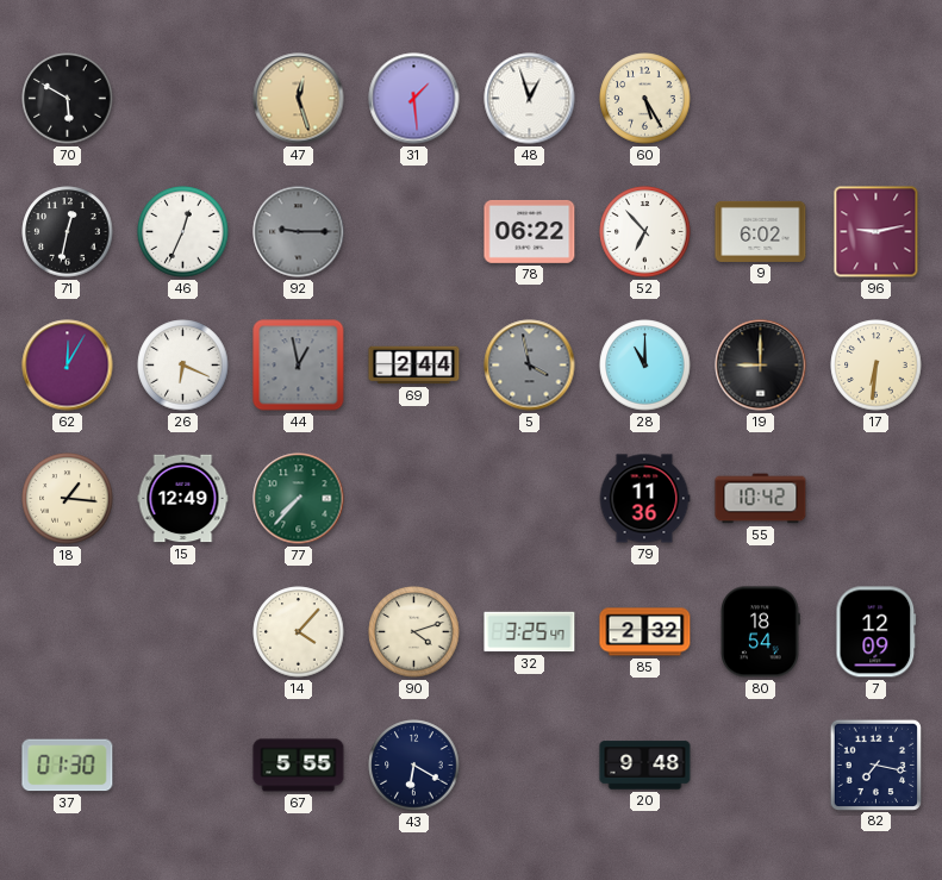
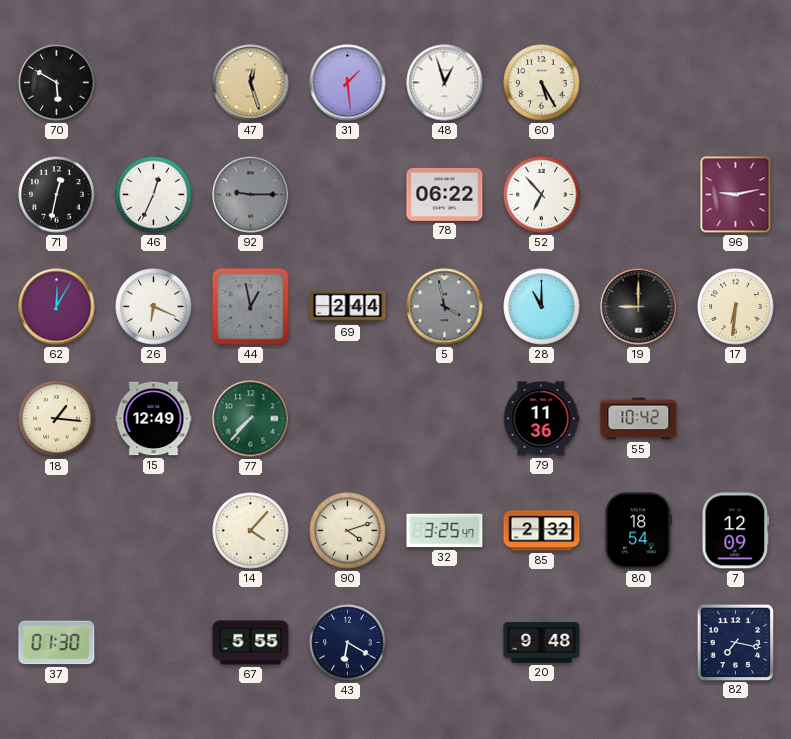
9: 6:02 -> none (761, 231)
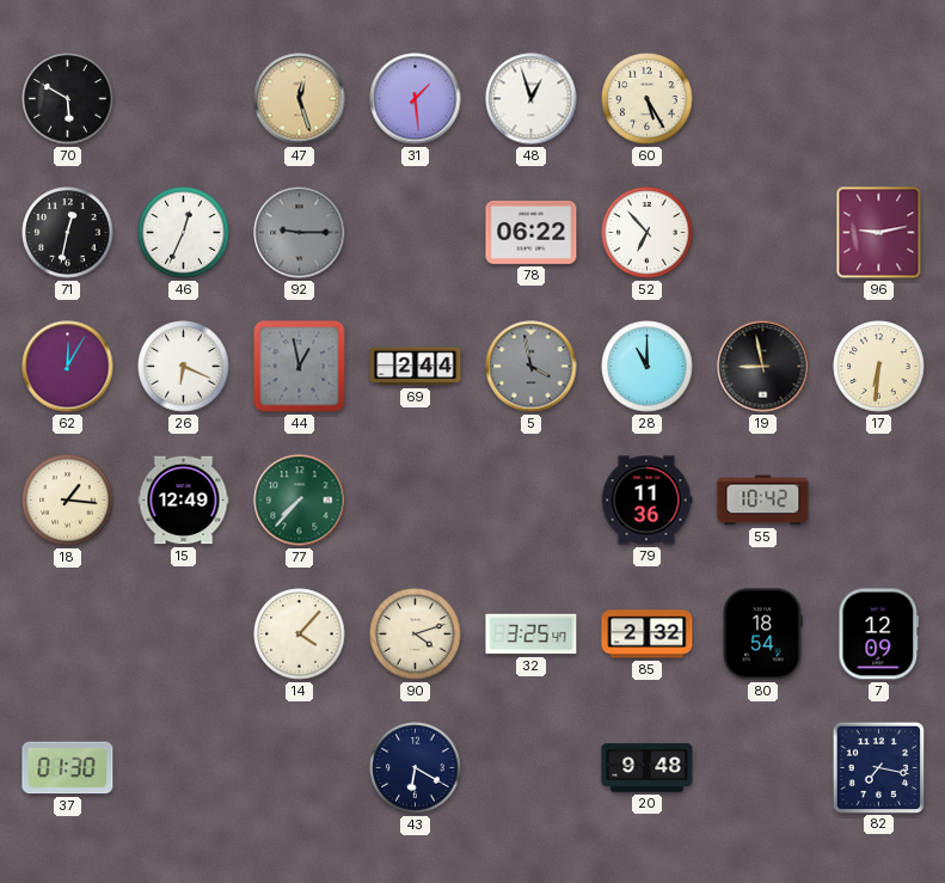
19: 9:00 -> 8:58 (763, 367)
67: 5:55 -> none (251, 643)
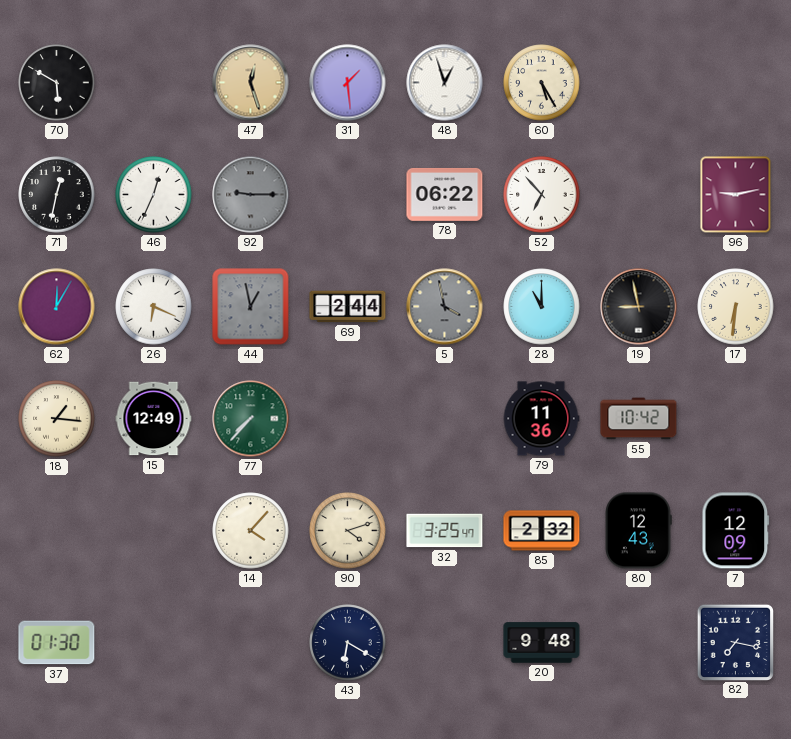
80: 18:54 -> 12:43 (638, 531)
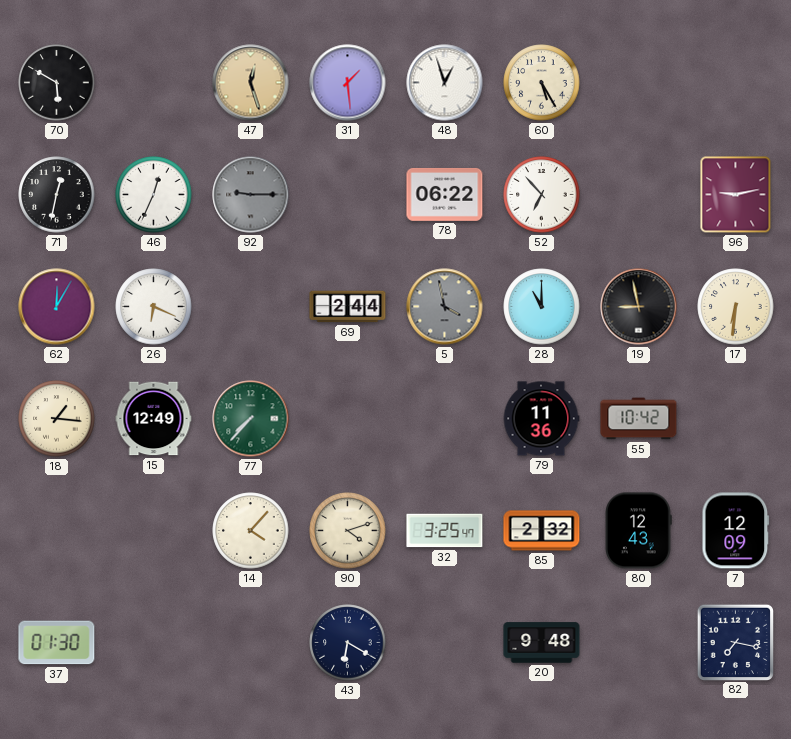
44: 12:58 -> none (251, 307)
